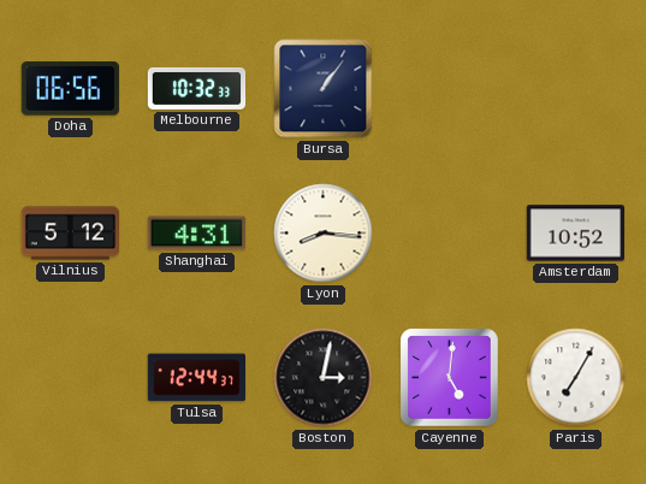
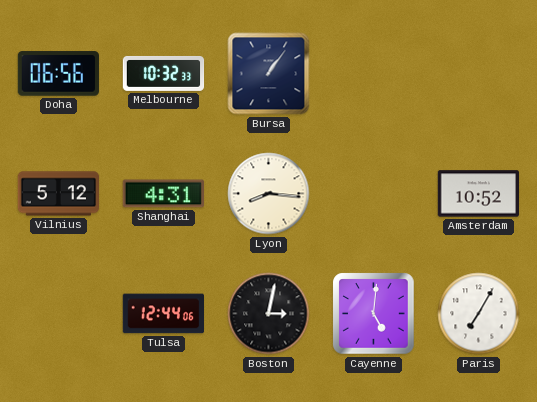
Tulsa: 12:44:37 -> 12:44:06 (163, 314)
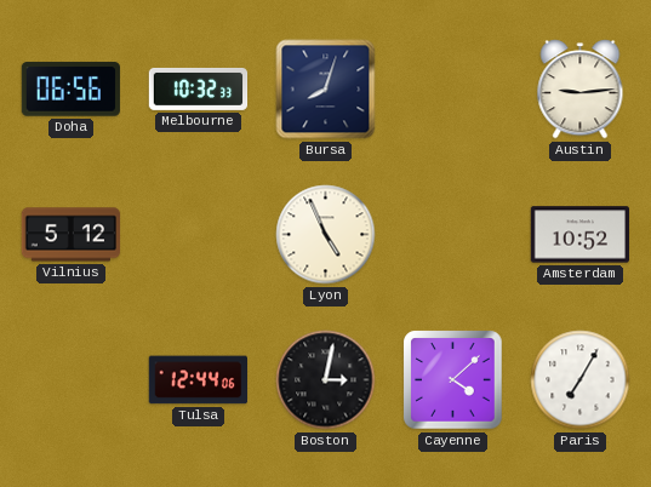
Bursa: 1:06 -> 8:03 (326, 90)
Austin: none -> 9:14 (581, 90)
Shanghai: 4:31 -> none (163, 194)
Lyon: 8:16 -> 4:56 (326, 235)
Cayenne: 5:01 -> 4:08 (453, 380)
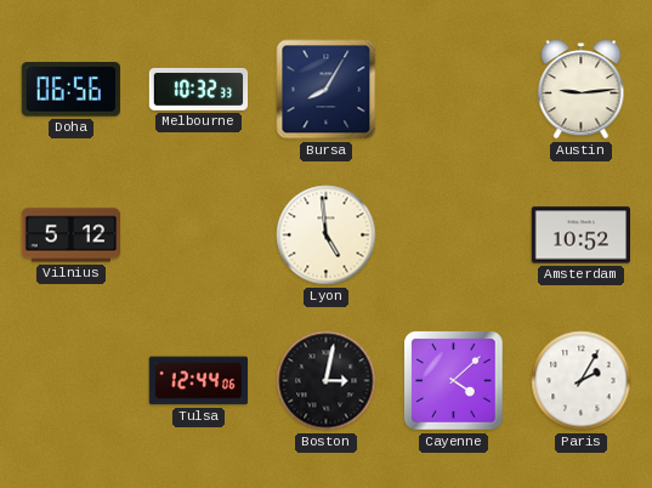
Bursa: 8:03 -> 8:05 (327, 90)
Lyon: 4:56 -> 4:59 (327, 236)
Paris: 7:05 -> 2:05 (582, 381)
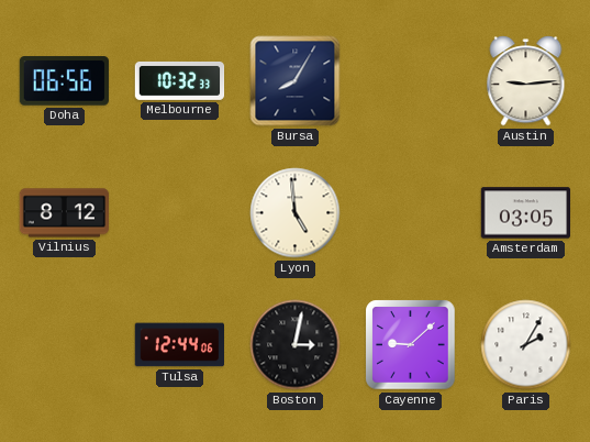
Vilnius: 5:12 -> 8:12 (65, 213)
Amsterdam: 10:52 -> 03:05 (525, 213)
Cayenne: 4:08 -> 9:08 (411, 345)
